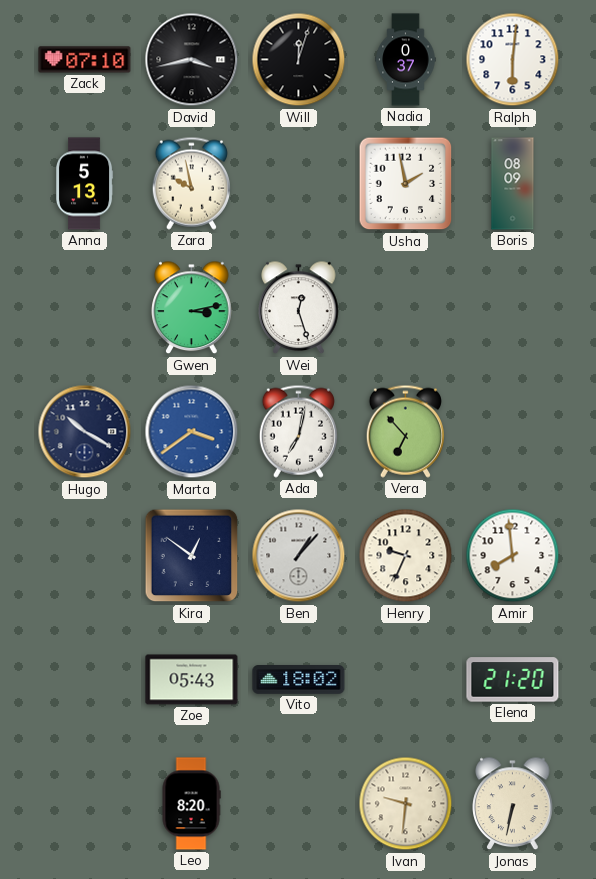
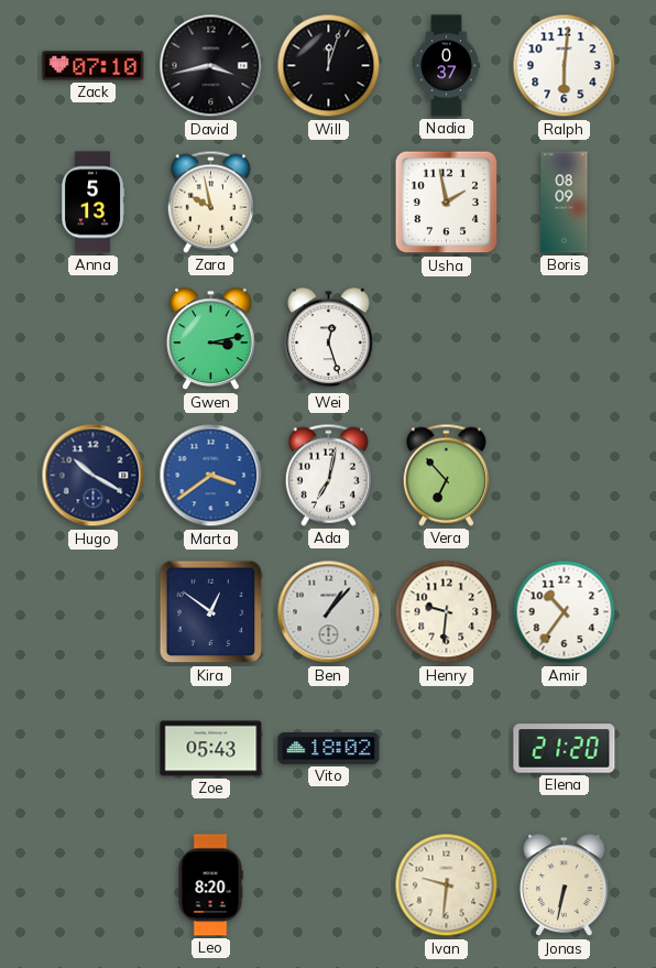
Henry: 9:34 -> 9:31 (447, 612)
Amir: 7:59 -> 10:36 (565, 612)
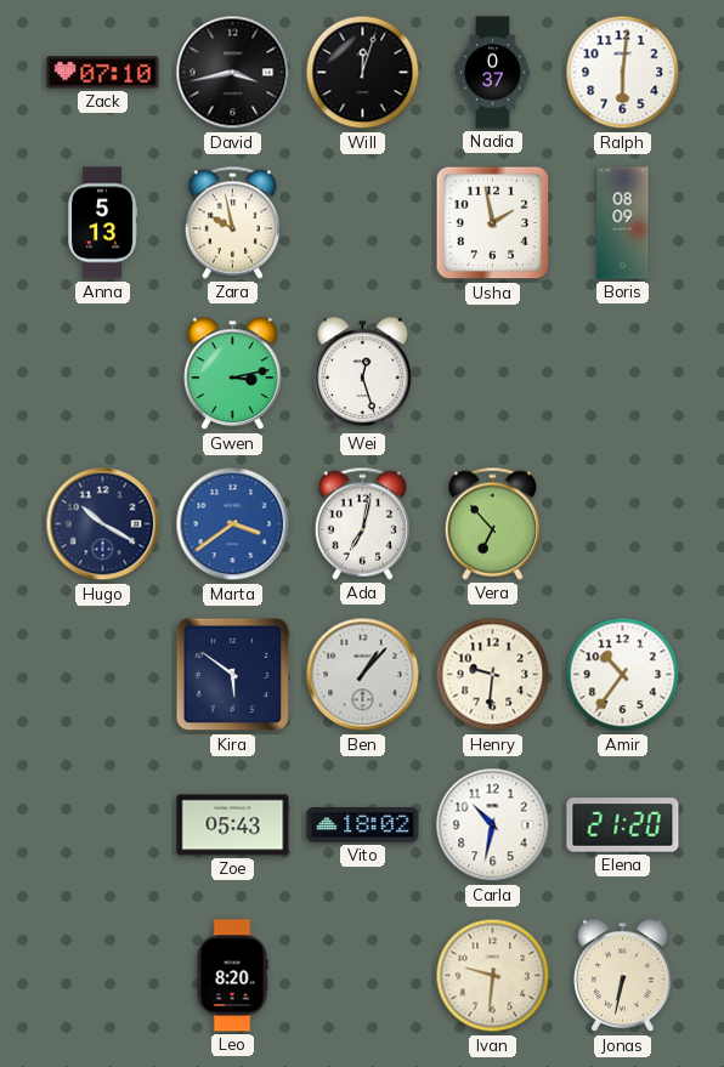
Kira: 12:51 -> 5:51 (233, 675)
Carla: none -> 10:32 (493, 825)
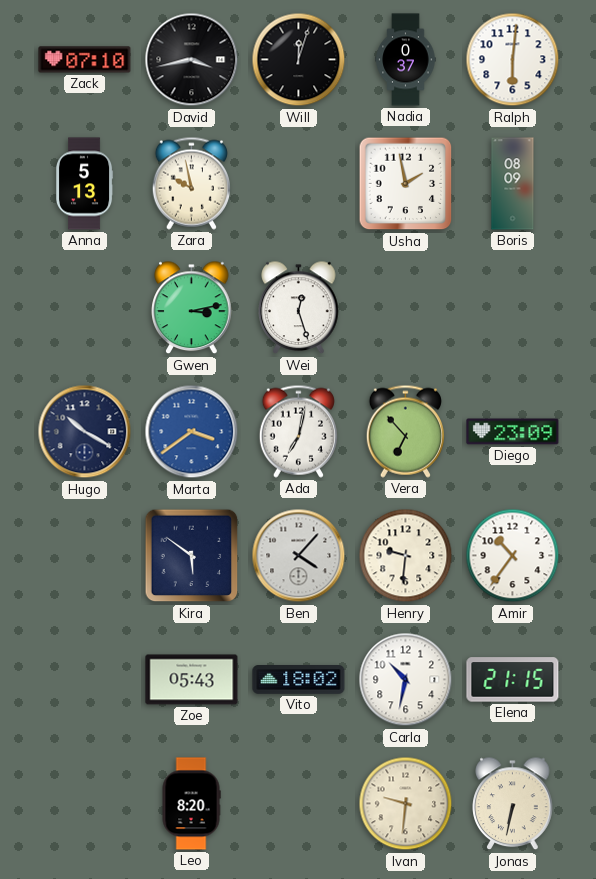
Diego: none -> 23:09 (513, 432)
Ben: 1:07 -> 4:07 (299, 556)
Elena: 21:20 -> 21:15 (513, 680)
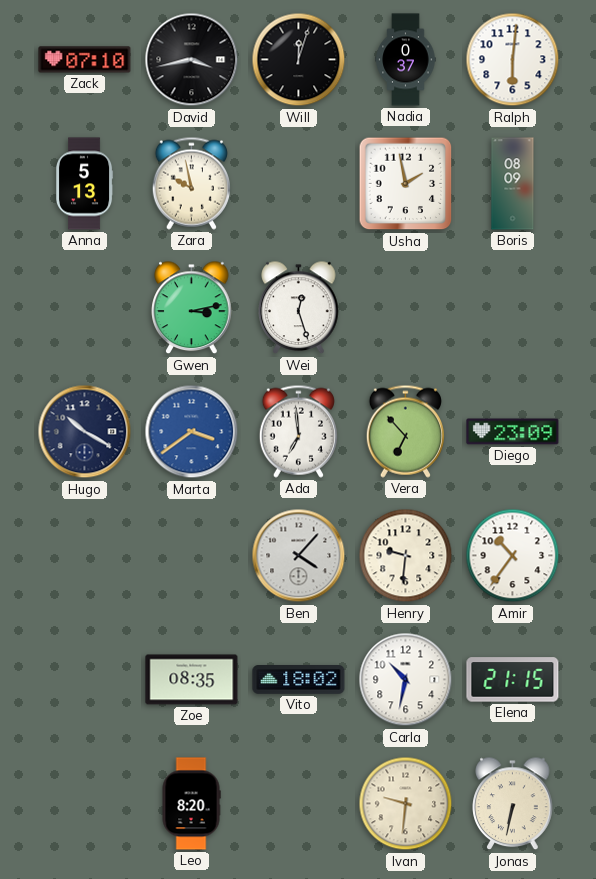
Ada: 7:02 -> 6:59 (298, 431)
Kira: 5:51 -> none (192, 556)
Zoe: 05:43 -> 08:35 (192, 680)
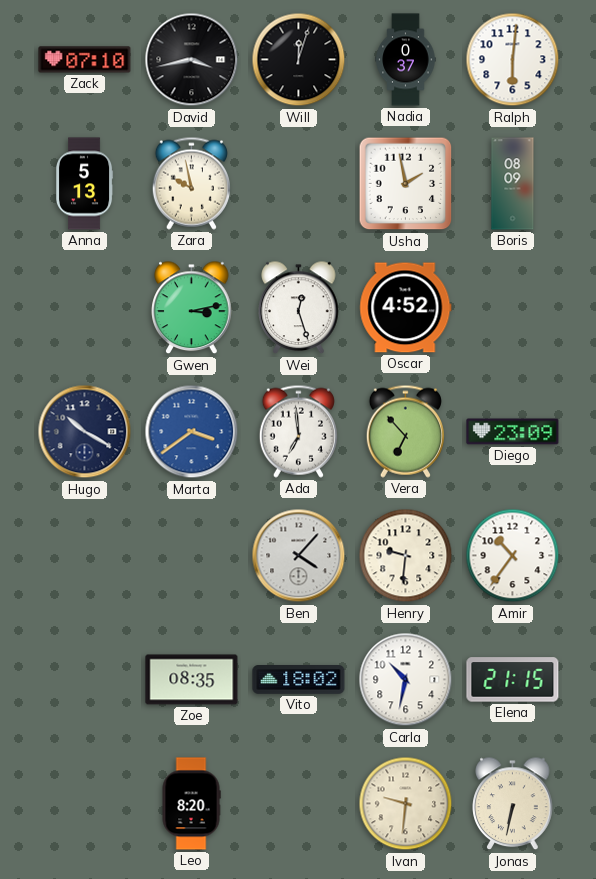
Oscar: none -> 4:52 (406, 308)
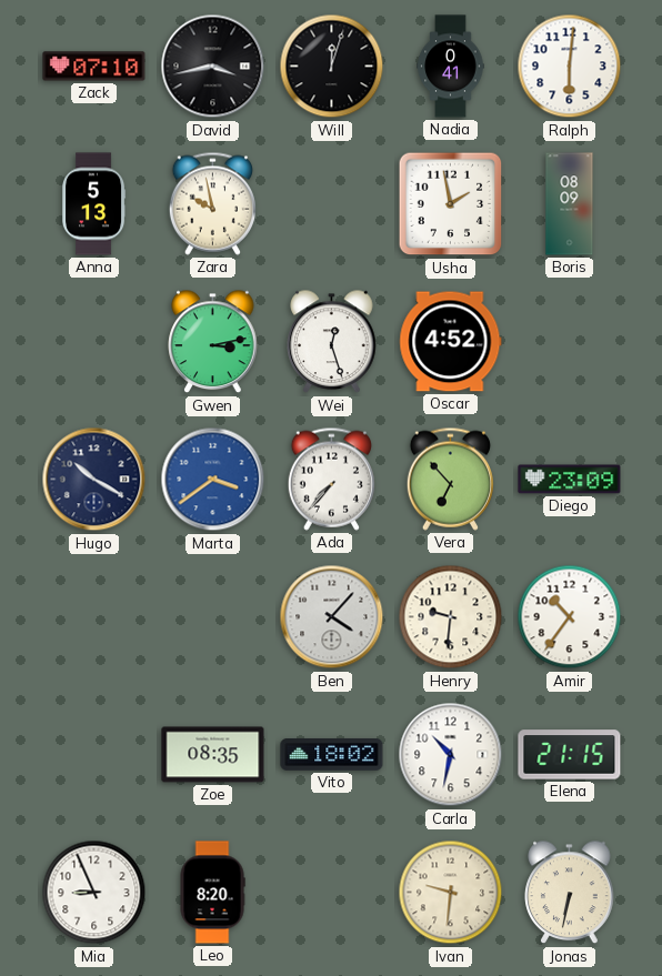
Nadia: 0:37 -> 0:41 (451, 67)
Ada: 6:59 -> 7:37 (331, 479)
Mia: none -> 8:56 (94, 893)
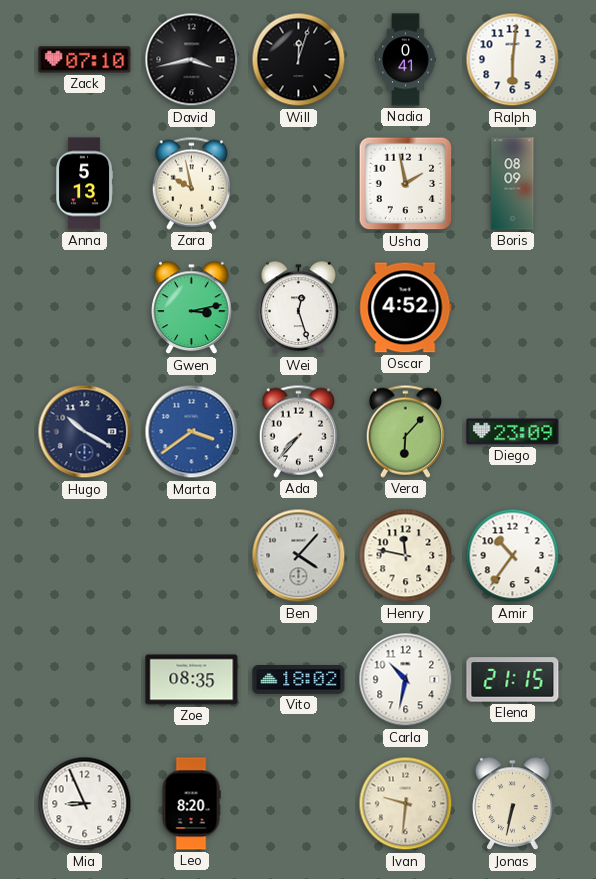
Vera: 6:53 -> 6:07 (405, 431)
Henry: 9:31 -> 11:47 (406, 556)
